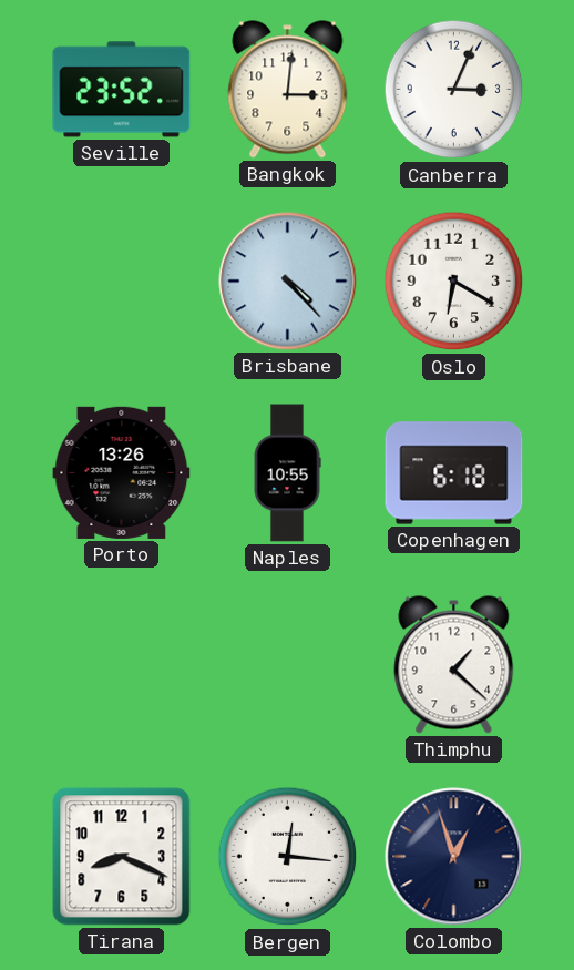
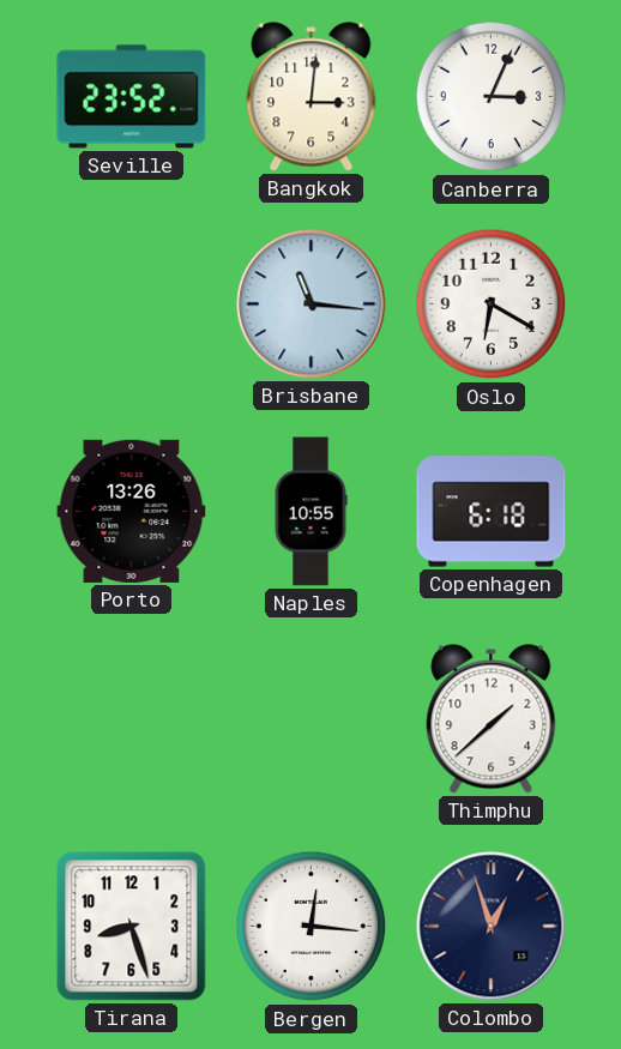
Brisbane: 4:23 -> 11:16 (312, 305)
Thimphu: 1:22 -> 1:38 (492, 719)
Tirana: 8:19 -> 8:27 (132, 927)
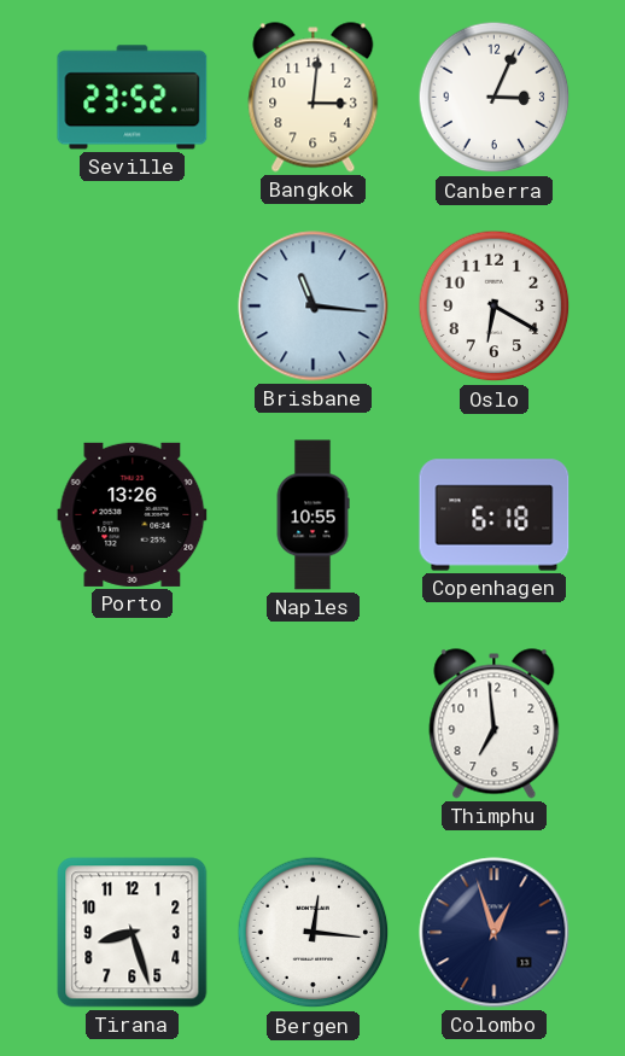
Thimphu: 1:38 -> 6:59 (495, 724)
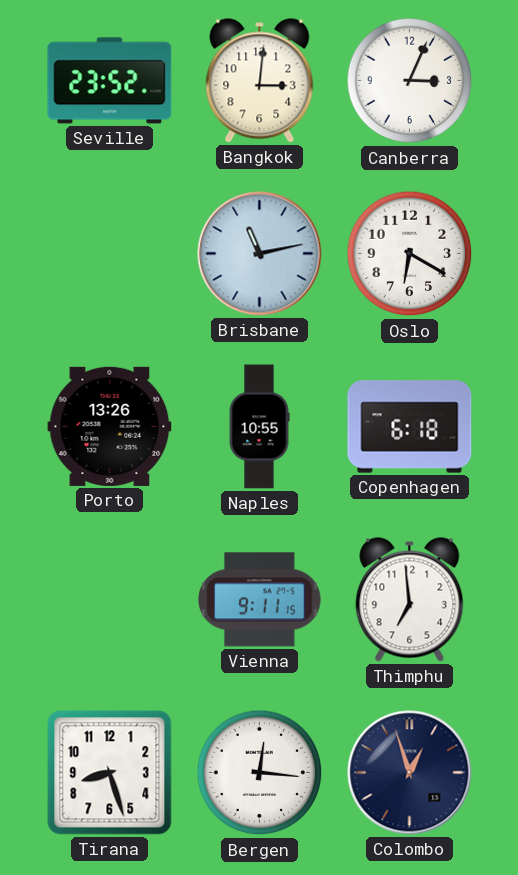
Brisbane: 11:16 -> 11:13 (260, 254)
Vienna: none -> 9:11 (260, 600)
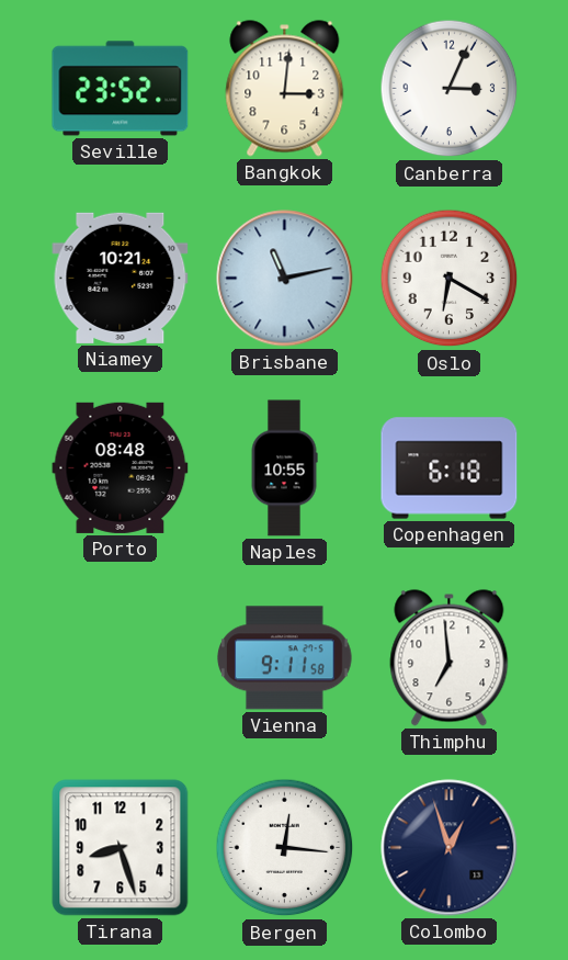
Niamey: none -> 10:21 (121, 278)
Porto: 13:26 -> 08:48 (121, 467)
Vienna: 9:11:15 -> 9:11:58 (285, 658)
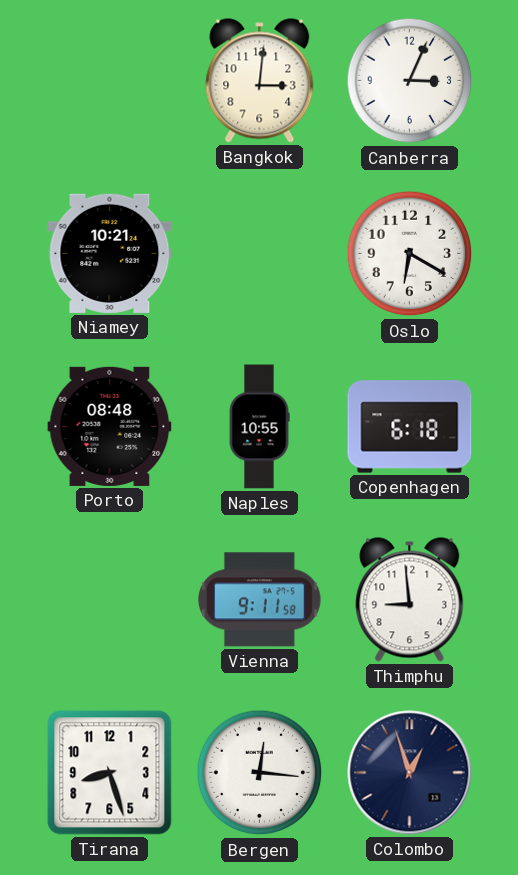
Seville: 23:52 -> none (121, 89)
Brisbane: 11:13 -> none (285, 279)
Thimphu: 6:59 -> 8:59 (410, 600)
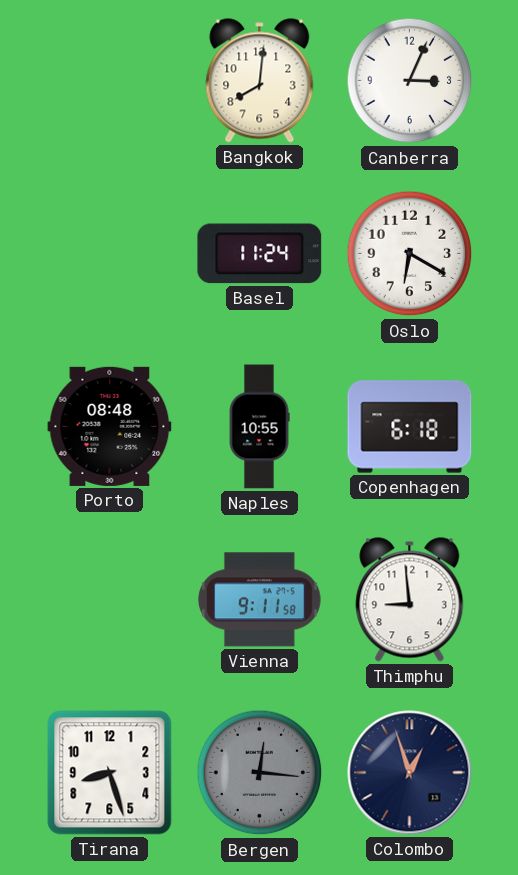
Bangkok: 3:01 -> 8:01 (260, 81)
Niamey: 10:21 -> none (110, 253)
Basel: none -> 11:24 (260, 254)
Bergen dial: white -> grey (260, 773)
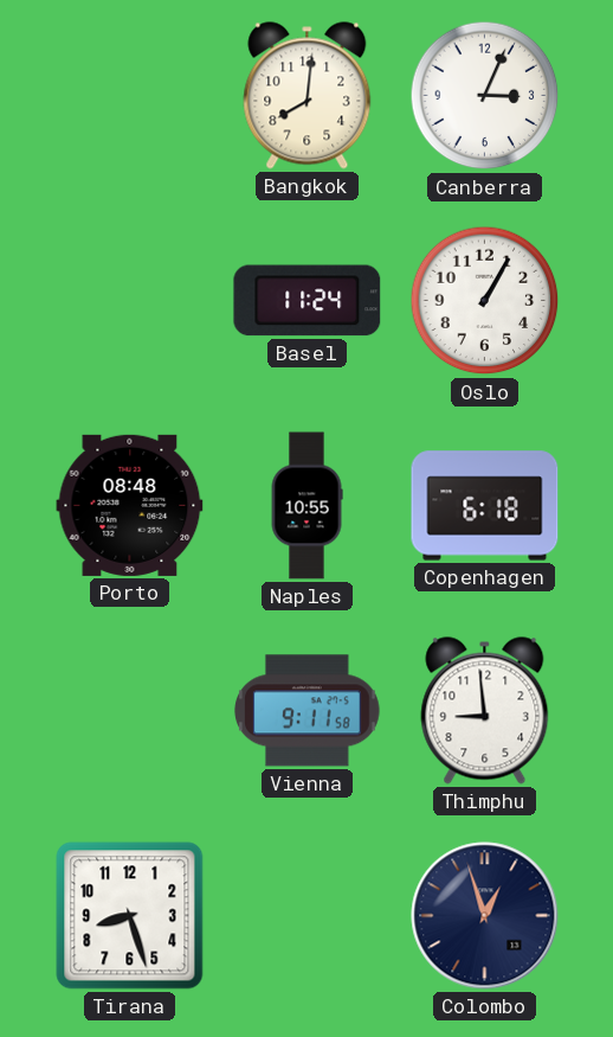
Oslo: 6:20 -> 1:05 (485, 301)
Bergen: 12:16 -> none (260, 773)
